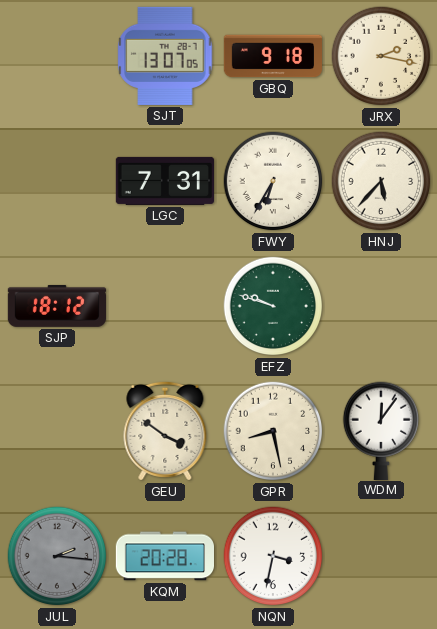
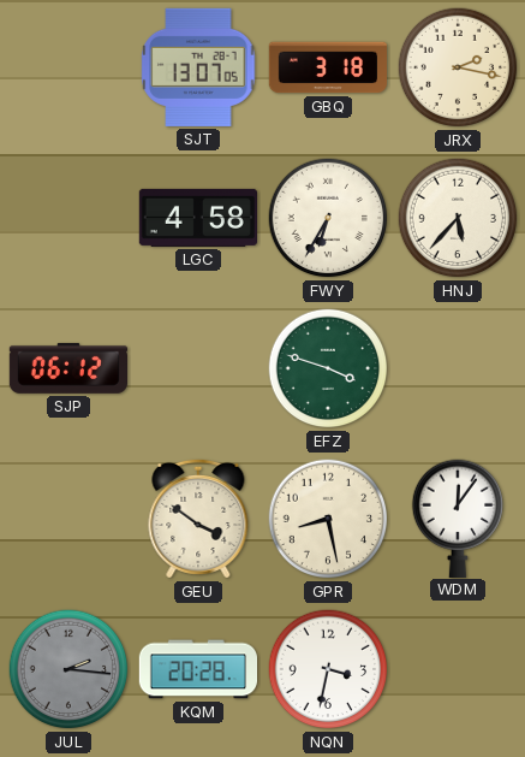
GBQ: 9:18 -> 3:18 (327, 67)
LGC: 7:31 -> 4:58 (197, 218)
SJP: 18:12 -> 06:12 (67, 368)
EFZ: 9:48 -> 3:48 (328, 368)
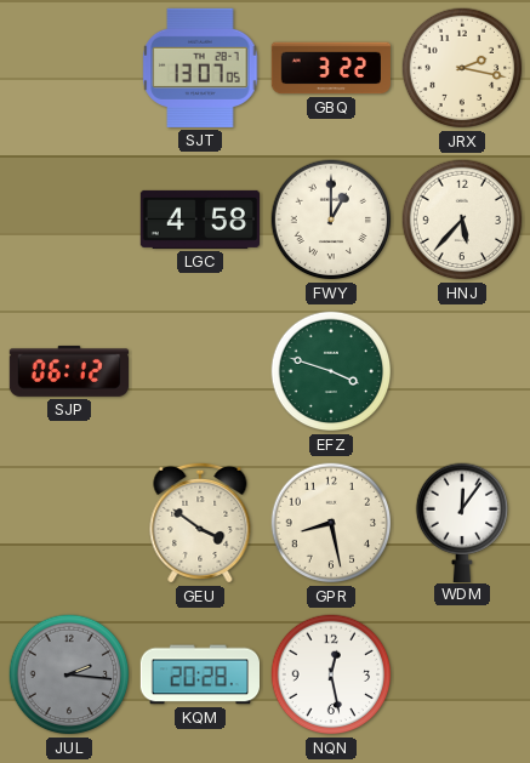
GBQ: 3:18 -> 3:22 (330, 68)
FWY: 6:35 -> 1:00 (331, 220)
NQN: 3:32 -> 12:28 (331, 674)
